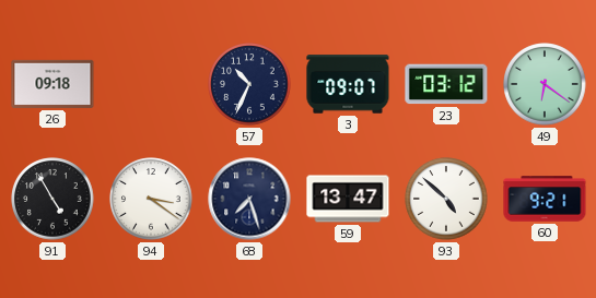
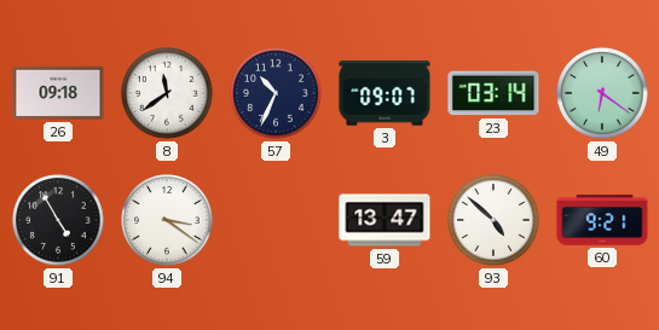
8: none -> 11:39 (167, 93)
23: 03:12 -> 03:14 (493, 93)
68: 7:27 -> none (249, 199)
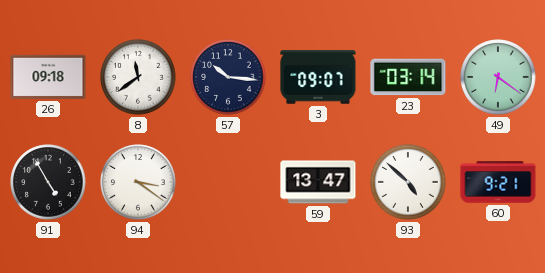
57: 10:34 -> 10:16 (228, 77)
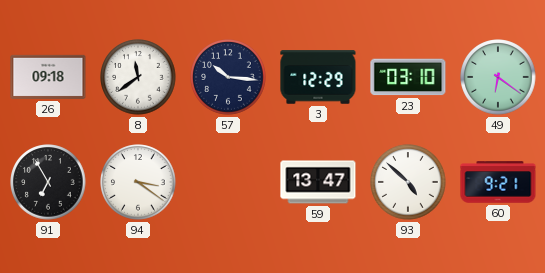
3: 09:07 -> 12:29 (318, 77)
23: 03:14 -> 03:10 (408, 77)
91: 4:55 -> 6:55 (48, 182)
